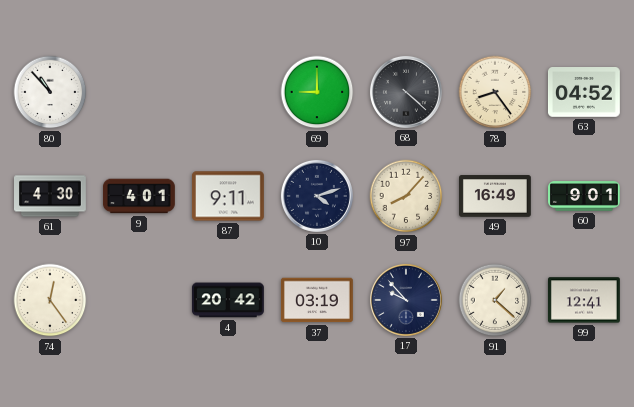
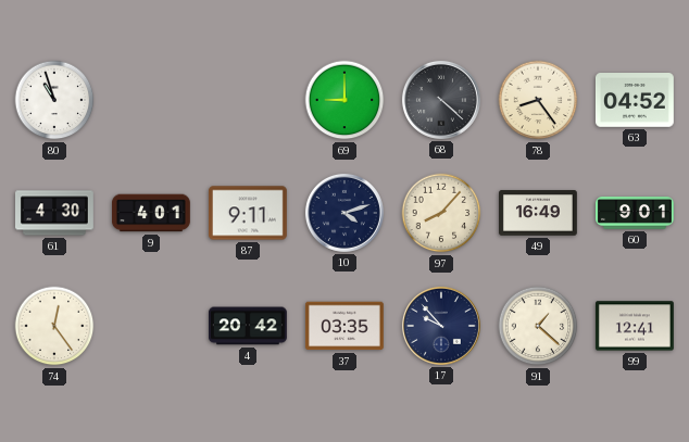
80: 10:53 -> 10:57 (54, 100)
37: 03:19 -> 03:35 (344, 326)
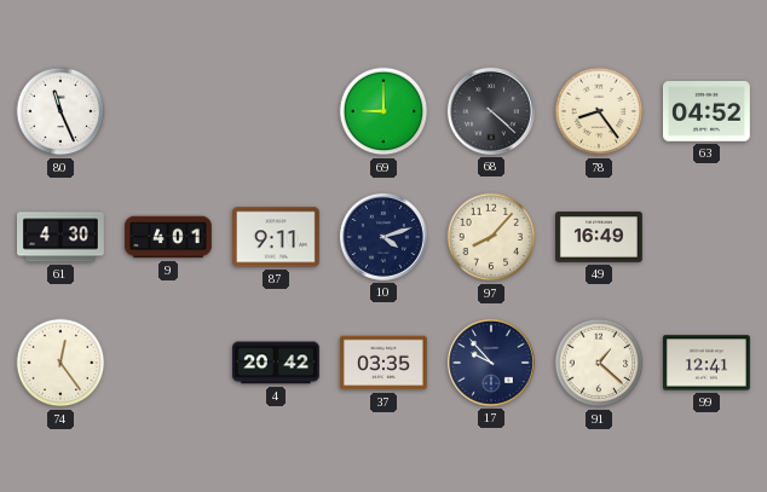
80: 10:57 -> 11:26 (60, 111)
60: 9:01 -> none (636, 213)
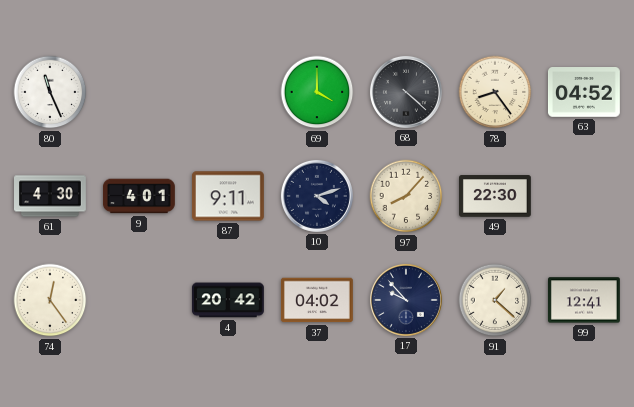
69: 9:00 -> 4:00 (317, 92)
49: 16:49 -> 22:30 (496, 196)
37: 03:35 -> 04:02 (317, 300)
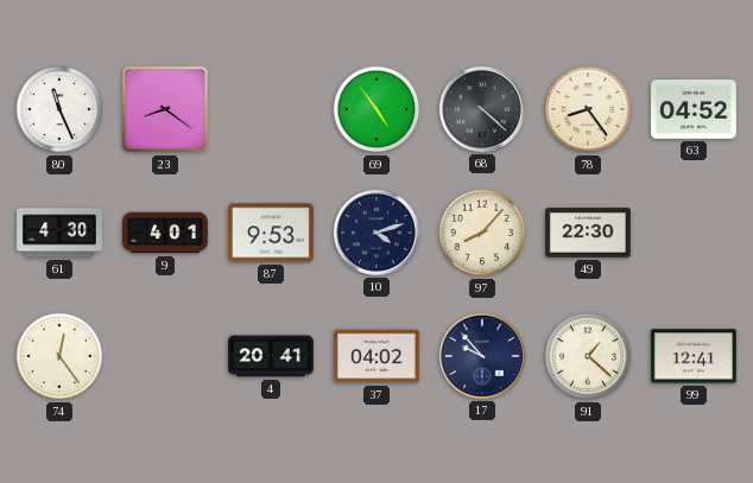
23: none -> 8:21 (165, 109)
69: 4:00 -> 4:54 (376, 109)
87: 9:11 -> 9:53 (271, 233)
4: 20:42 -> 20:41 (271, 356)
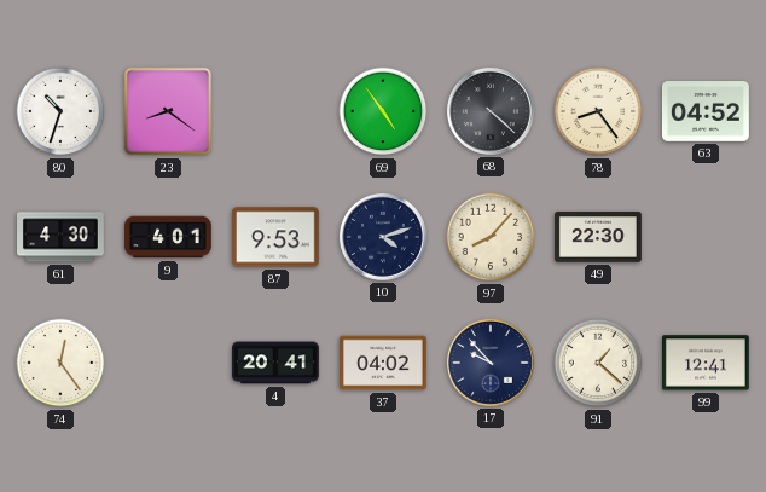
80: 11:26 -> 10:33 (60, 111)
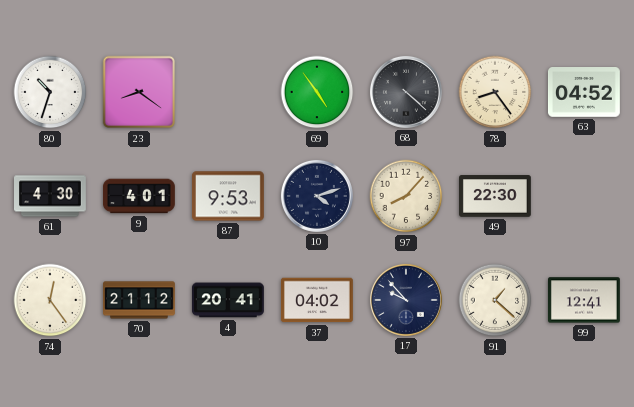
70: none -> 21:12 (140, 300)
